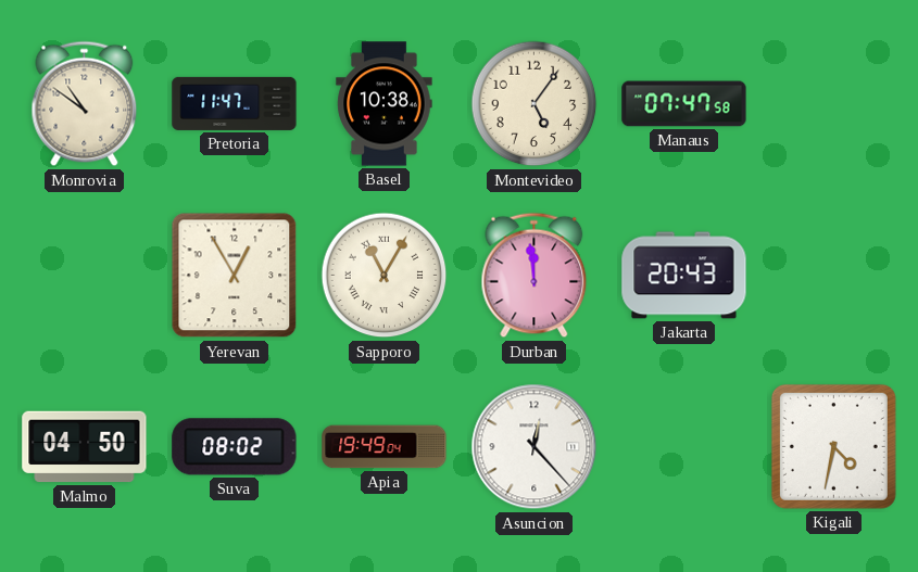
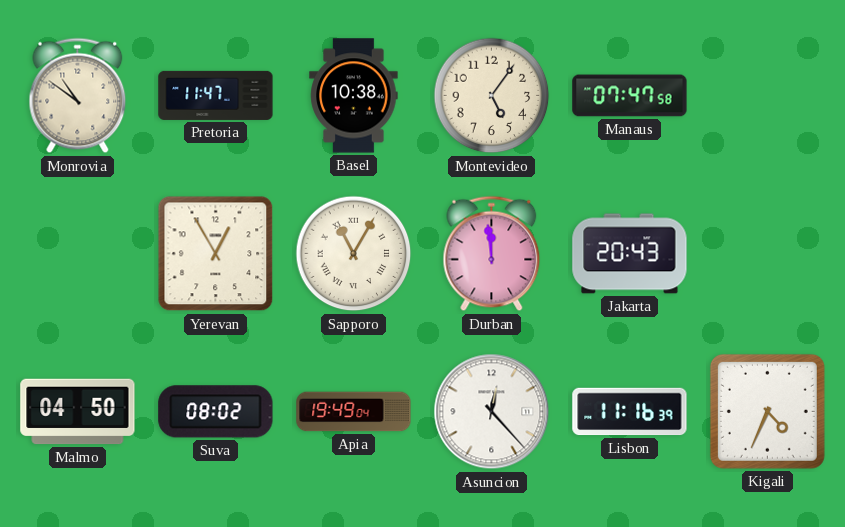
Lisbon: none -> 11:16 (630, 412)
Kigali: 4:32 -> 4:34 (767, 411)
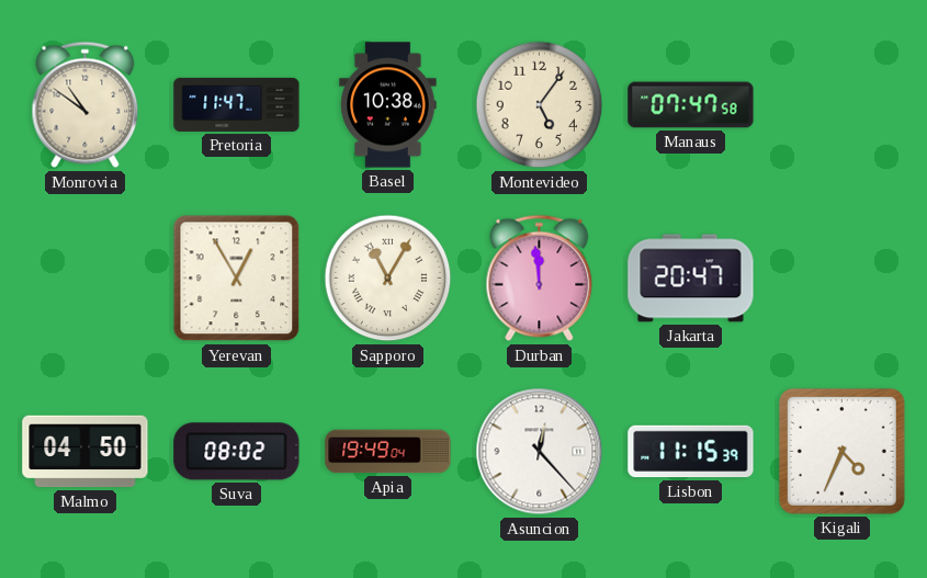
Jakarta: 20:43 -> 20:47 (691, 279)
Lisbon: 11:16 -> 11:15 (691, 452)
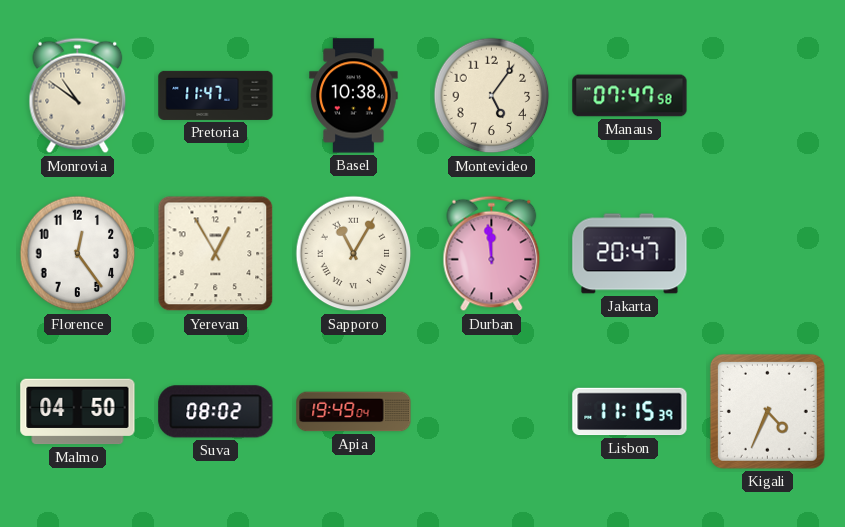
Florence: none -> 12:24 (78, 254)
Asuncion: 12:23 -> none (540, 452)
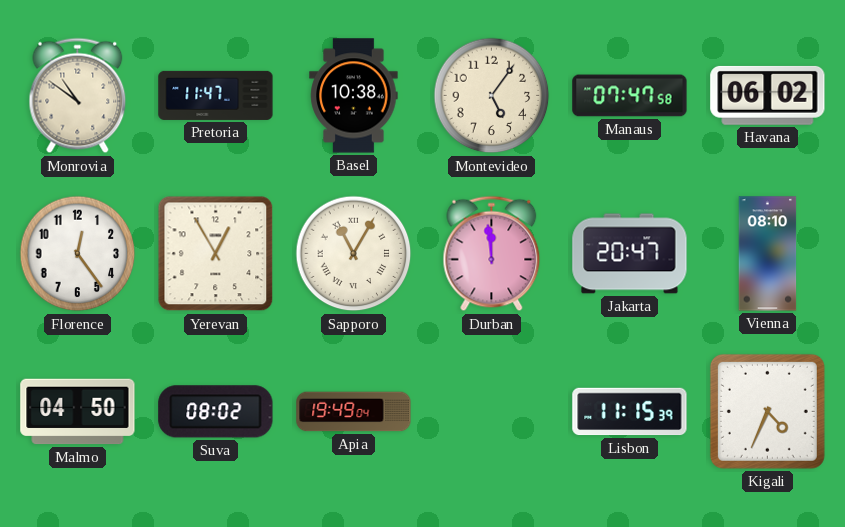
Havana: none -> 06:02 (768, 95)
Vienna: none -> 08:10 (768, 254)
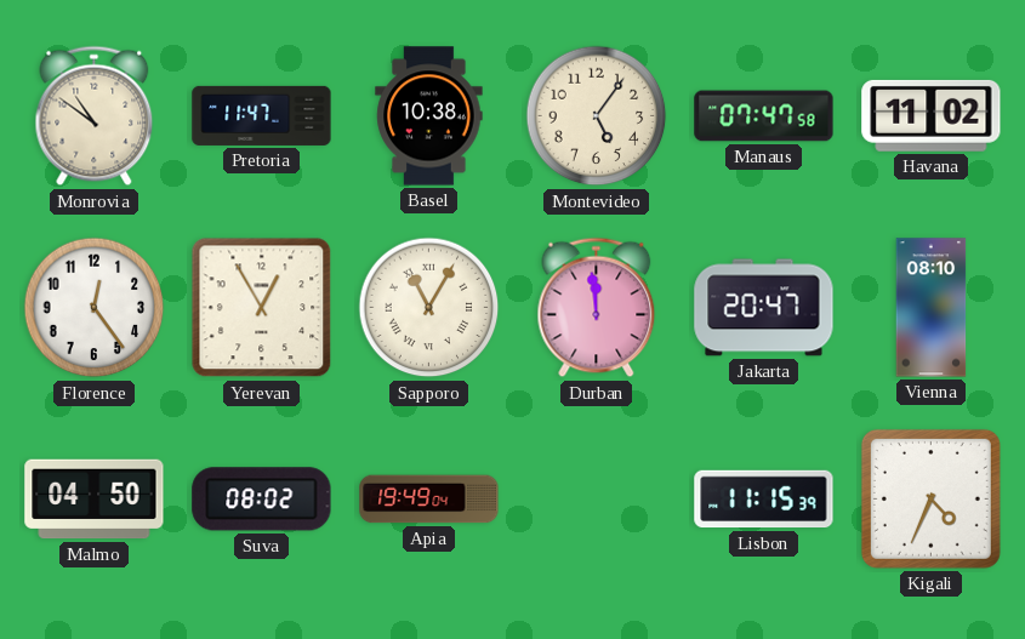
Havana: 06:02 -> 11:02 (932, 115)
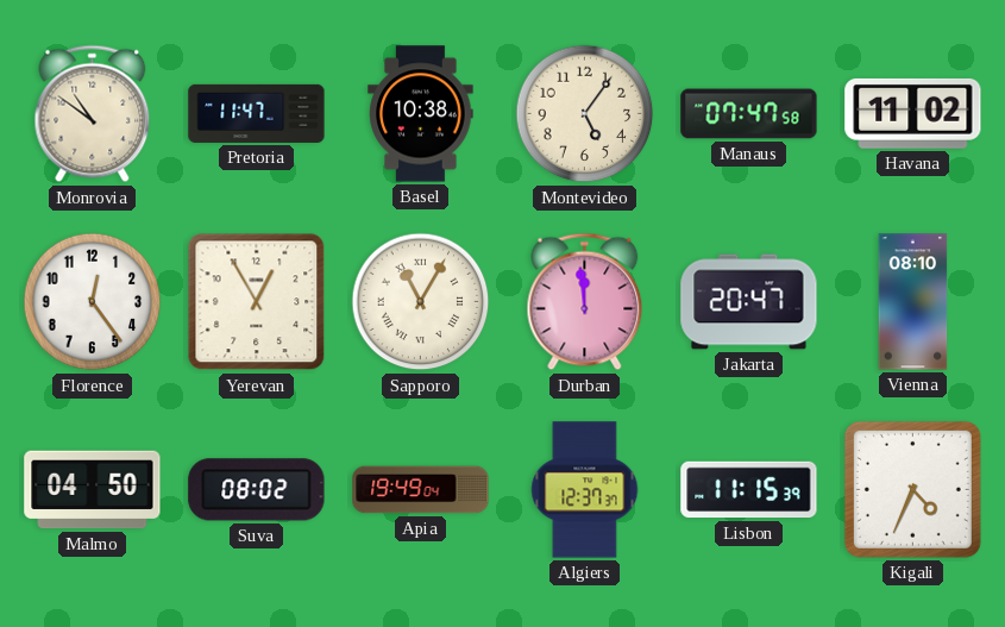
Algiers: none -> 12:37 (585, 490)
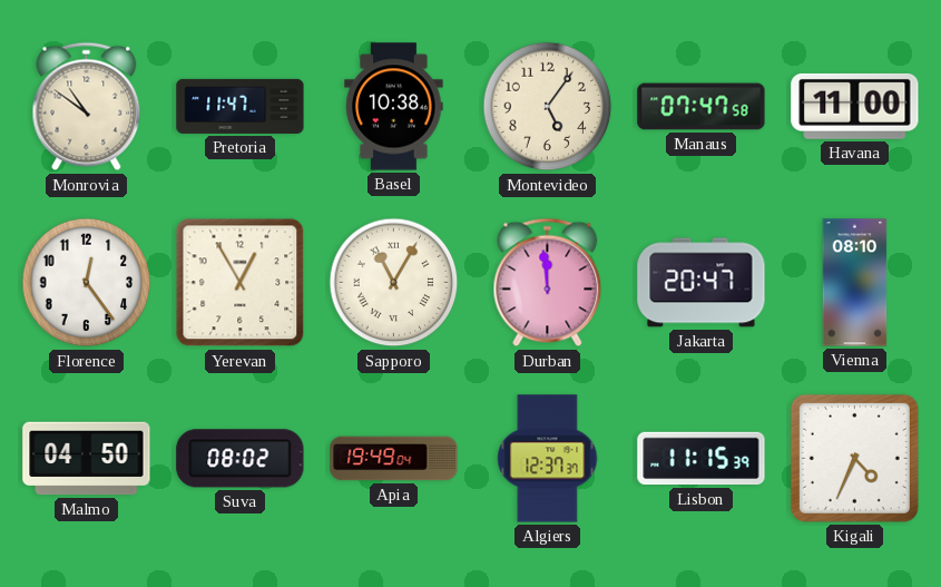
Havana: 11:02 -> 11:00 (855, 106)
